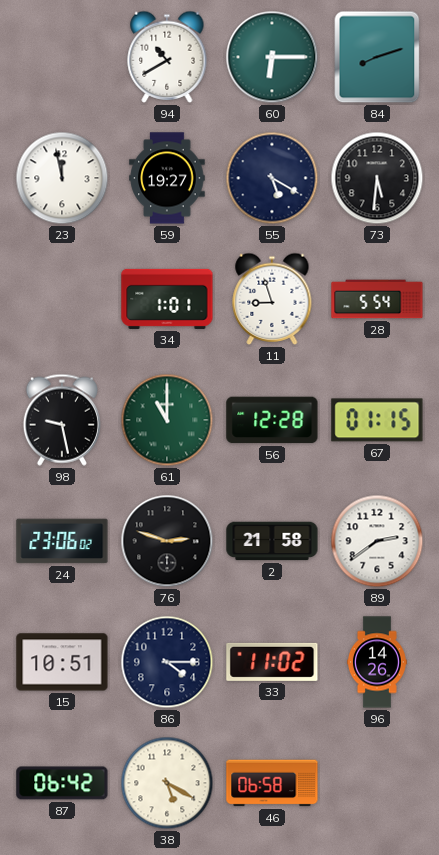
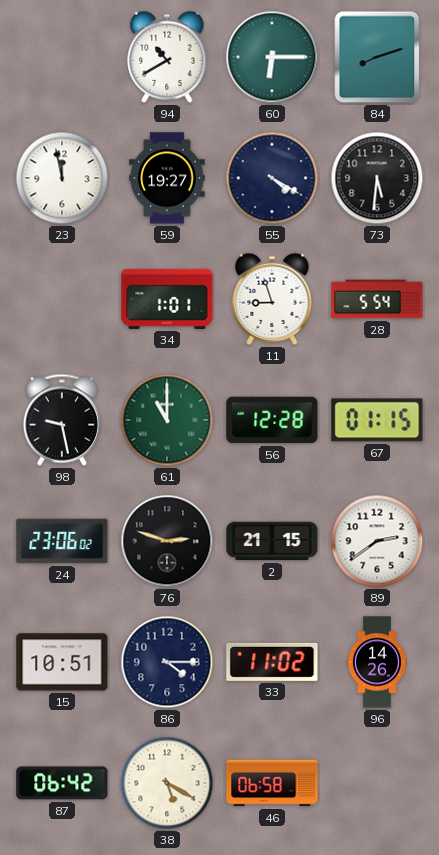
55: 5:20 -> 4:20 (272, 178)
2: 21:58 -> 21:15 (272, 541)
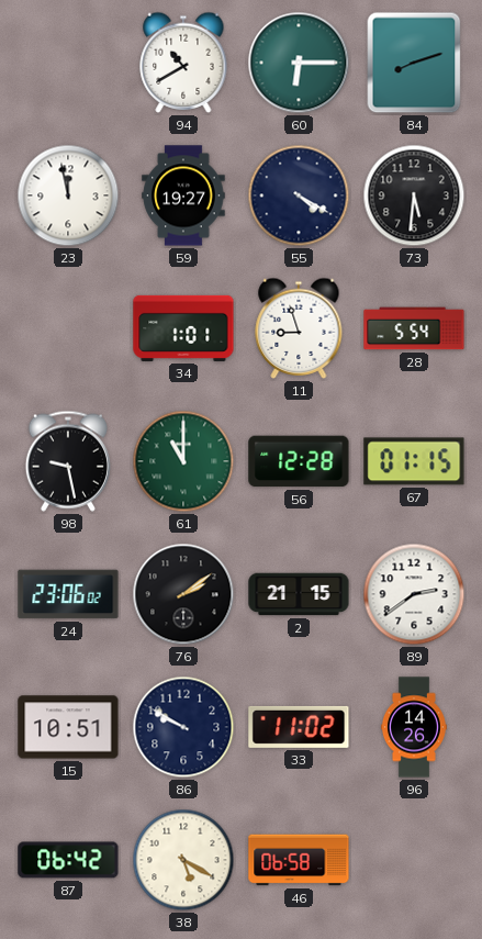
76: 2:48 -> 2:09 (183, 594)
86: 4:15 -> 9:50 (183, 727)
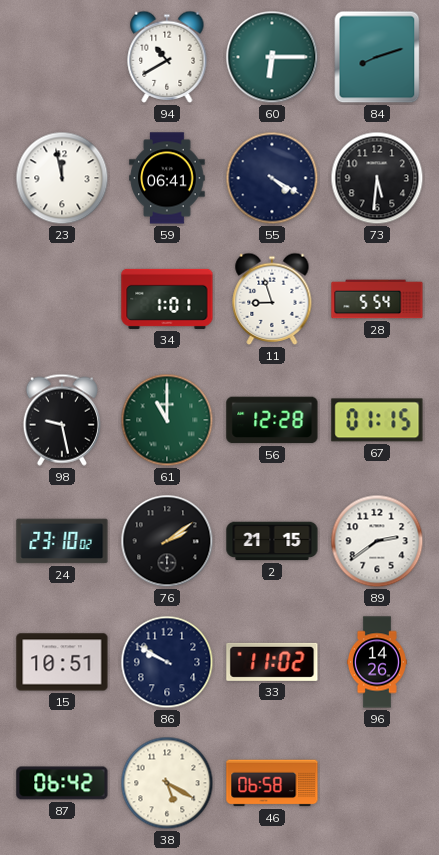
59: 19:27 -> 06:41 (167, 178)
24: 23:06 -> 23:10 (62, 541)
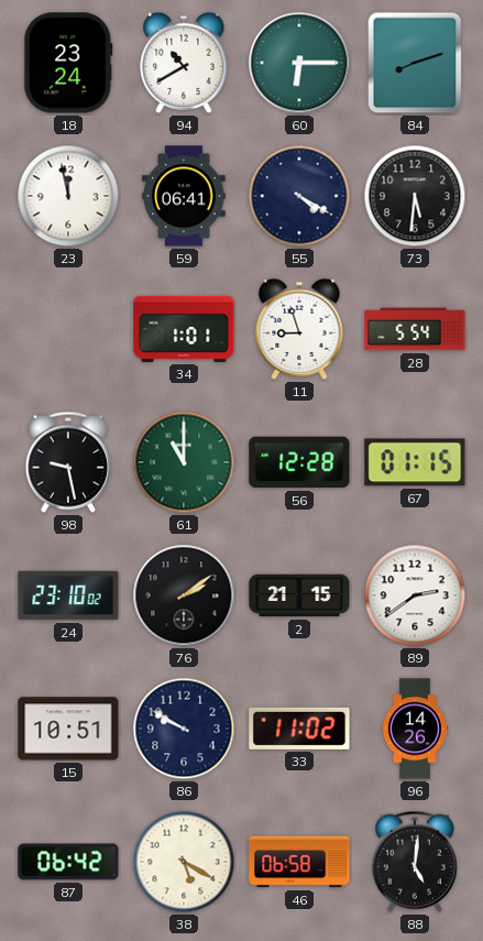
18: none -> 23:24 (68, 63)
88: none -> 5:01 (415, 862)
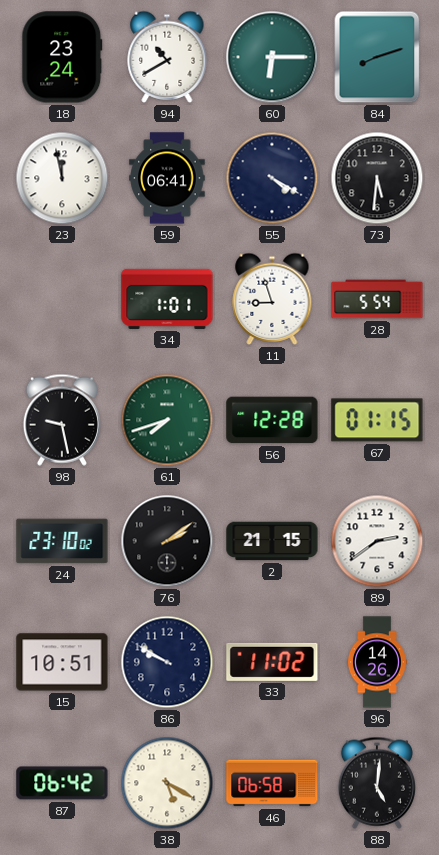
61: 11:00 -> 7:42 (167, 420)
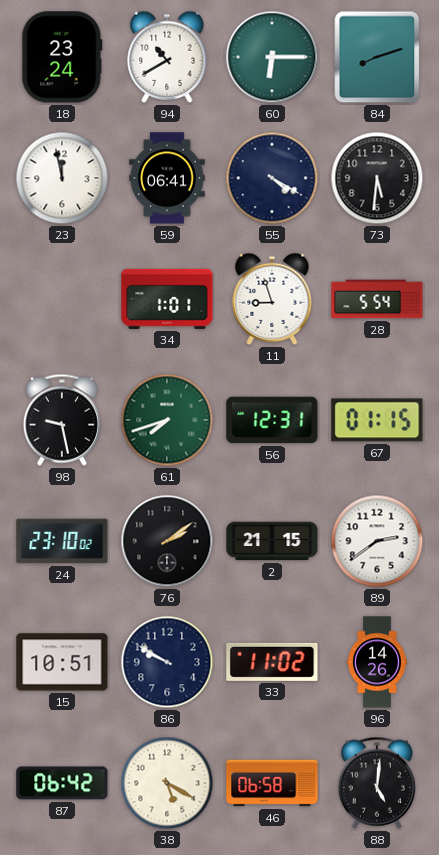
56: 12:28 -> 12:31 (272, 420)
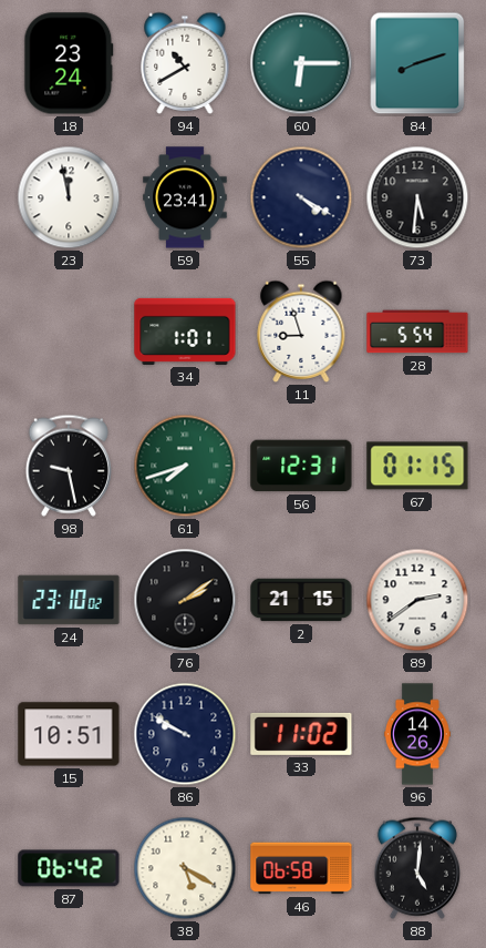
59: 06:41 -> 23:41 (185, 197)
